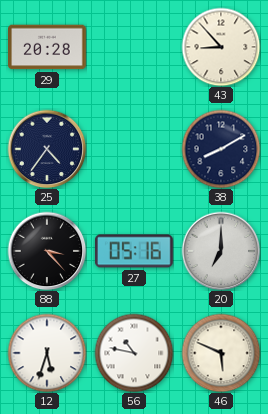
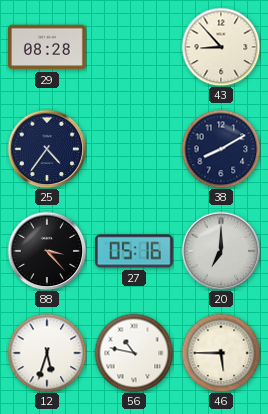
29: 20:28 -> 08:28 (48, 47)
46: 5:49 -> 5:45 (221, 353)
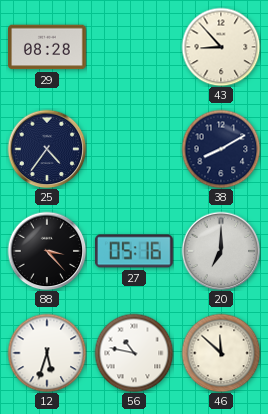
46: 5:45 -> 11:52 (221, 353)
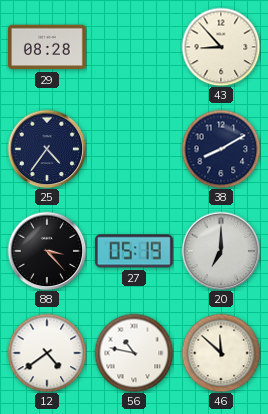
27: 05:16 -> 05:19 (134, 251)
12: 5:33 -> 4:39 (47, 353)
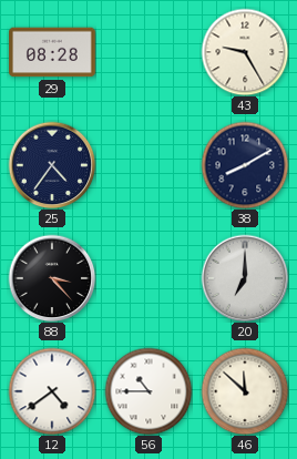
43: 8:53 -> 9:25 (245, 52)
27: 05:19 -> none (134, 251)
56: 10:47 -> 10:45 (148, 391)
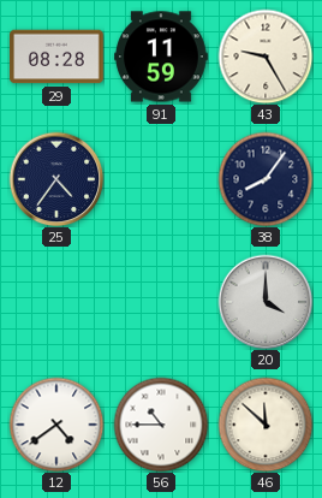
91: none -> 11:59 (161, 57)
38: 8:10 -> 8:06 (266, 179)
88: 3:23 -> none (52, 278)
20: 7:00 -> 4:00 (266, 302)
